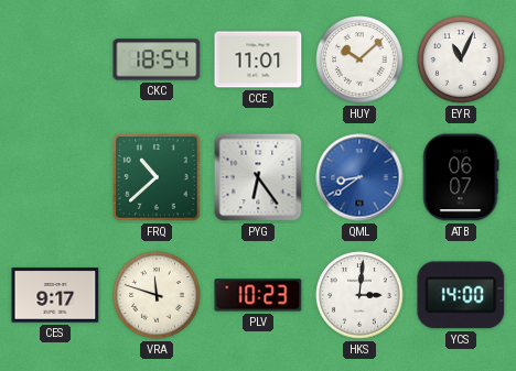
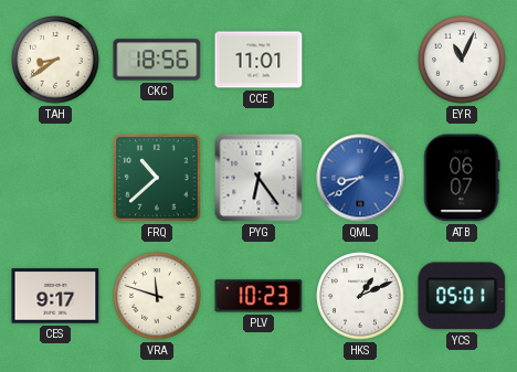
TAH: none -> 8:39 (55, 60)
CKC: 18:54 -> 18:56 (157, 60)
HUY: 10:08 -> none (359, 59)
HKS: 3:01 -> 1:11 (360, 296)
YCS: 14:00 -> 05:01 (462, 296)
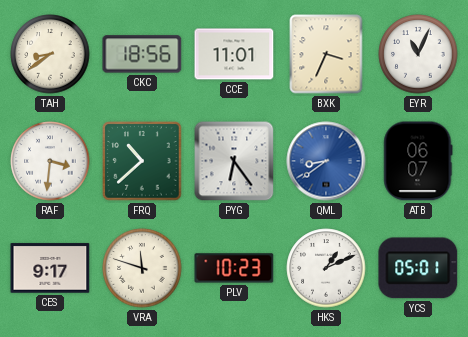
BXK: none -> 3:34 (326, 54)
RAF: none -> 3:31 (50, 161)
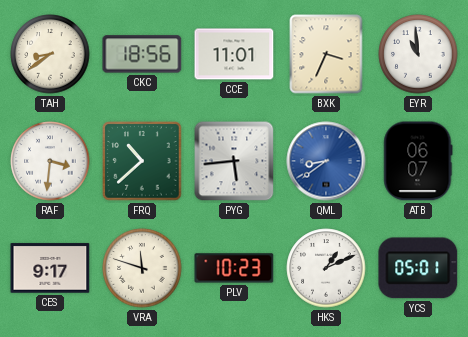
EYR: 11:04 -> 10:59 (418, 54)
PYG: 6:24 -> 5:44 (234, 161)
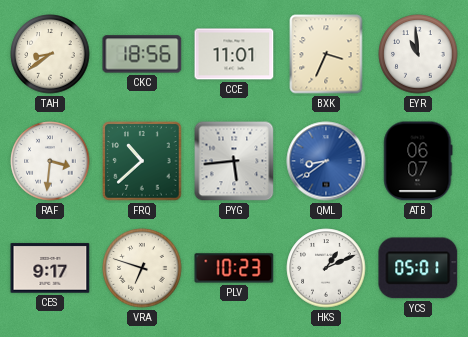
VRA: 11:48 -> 6:48 (142, 268)
